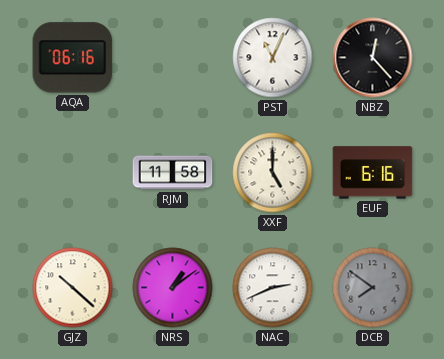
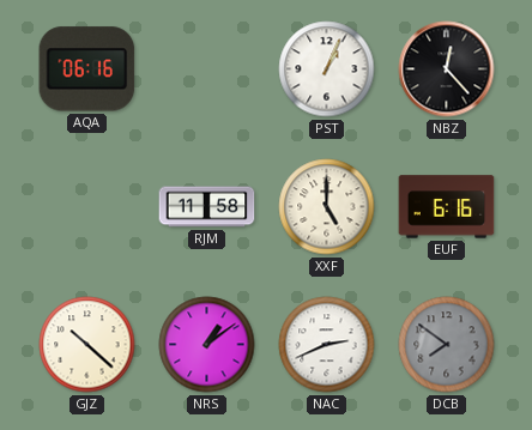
PST: 11:04 -> 1:04 (327, 69)
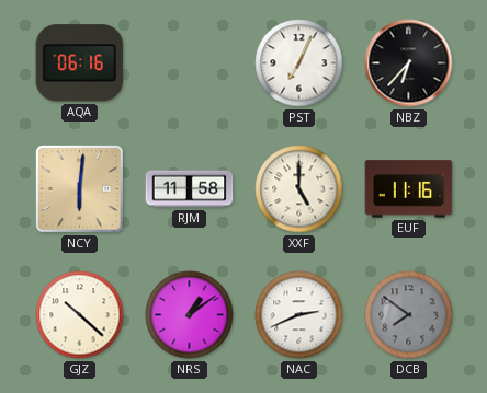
PST: 1:04 -> 7:04 (299, 63)
NBZ: 12:23 -> 6:37 (409, 63)
NCY: none -> 6:01 (79, 188)
EUF: 6:16 -> 11:16 (409, 189)
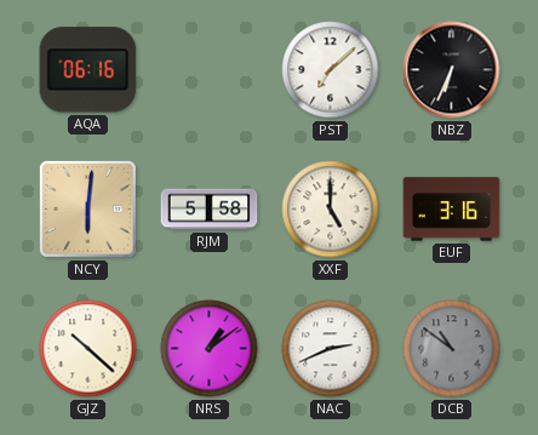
PST: 7:04 -> 7:08 (331, 70)
NBZ: 6:37 -> 6:34 (452, 70)
RJM: 11:58 -> 5:58 (210, 210)
EUF: 11:16 -> 3:16 (452, 210)
DCB: 7:51 -> 10:51 (452, 349)
